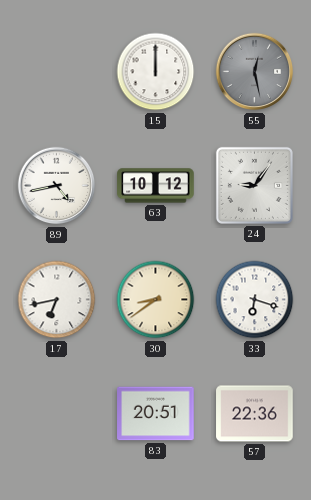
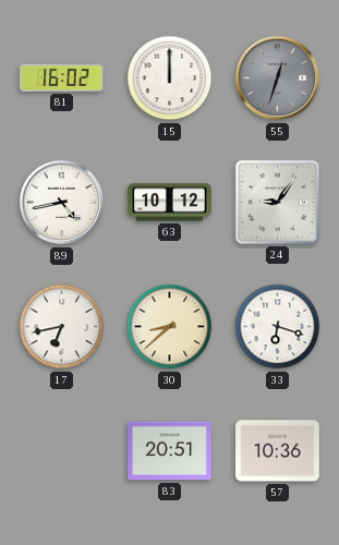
81: none -> 16:02 (62, 77)
55: 12:28 -> 12:33 (278, 78)
30: 8:39 -> 8:38 (170, 327)
57: 22:36 -> 10:36 (278, 451)
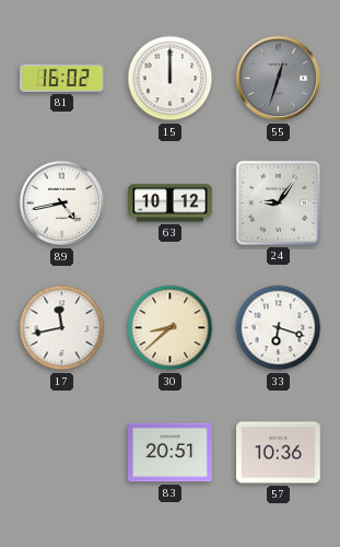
17: 6:43 -> 11:43 (62, 328)
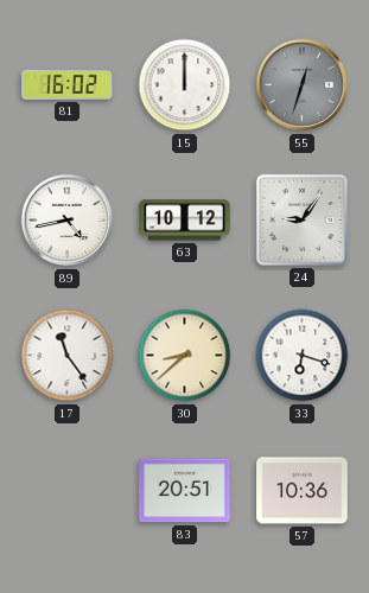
17: 11:43 -> 11:24 (68, 356)
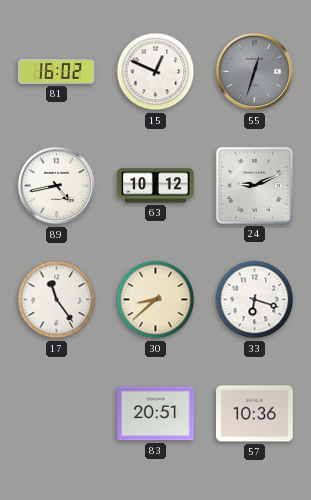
15: 12:00 -> 12:49 (156, 72)
24: 9:06 -> 9:11 (254, 185)
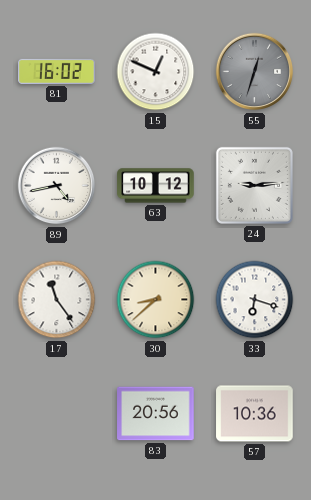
24: 9:11 -> 9:14 (254, 185)
83: 20:51 -> 20:56 (156, 414)
